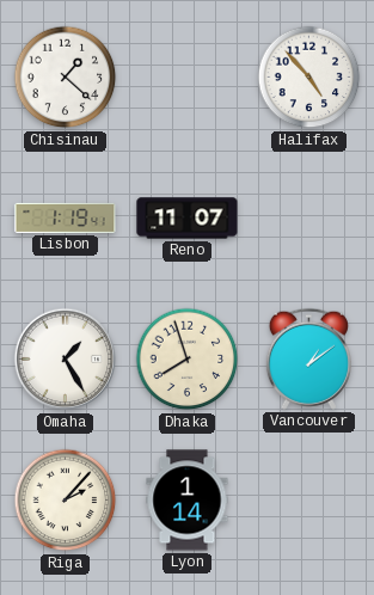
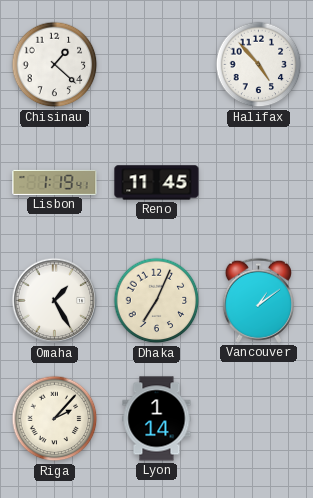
Reno: 11:07 -> 11:45 (157, 183)
Dhaka: 7:57 -> 7:04 (157, 301)
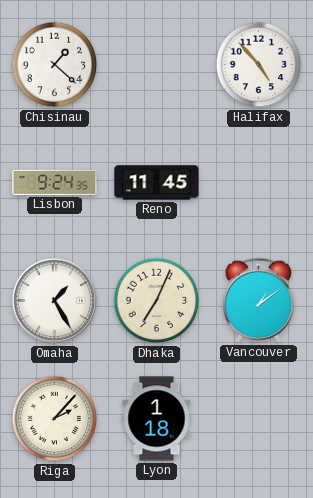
Lisbon: 1:19 -> 9:24 (55, 182)
Lyon: 1:14 -> 1:18 (157, 419)
